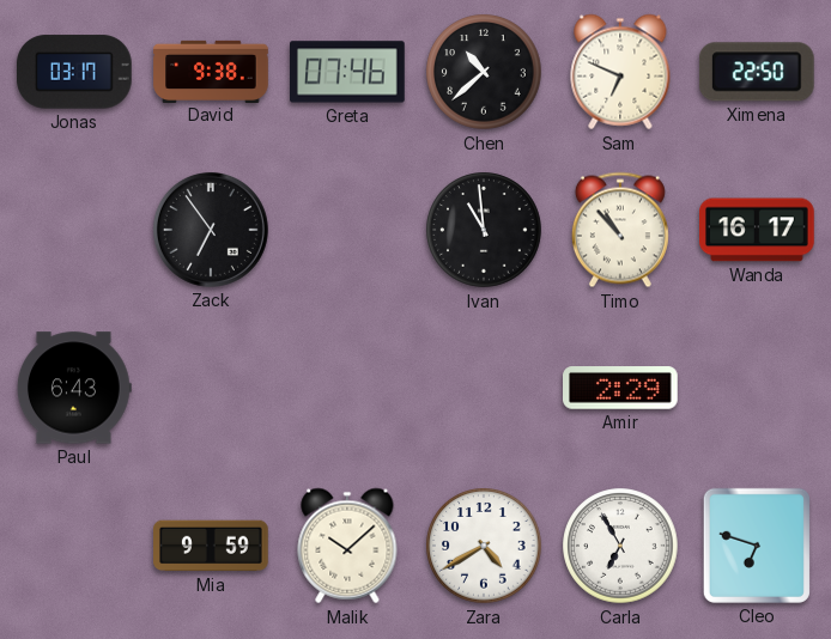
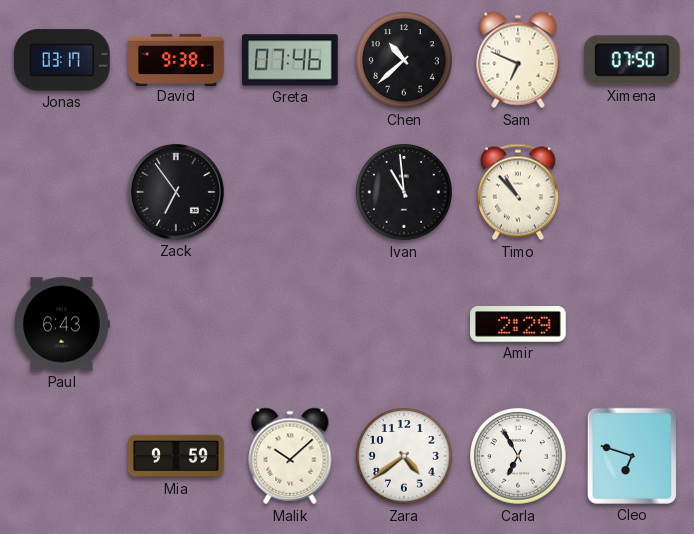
Ximena: 22:50 -> 07:50 (632, 60)
Wanda: 16:17 -> none (758, 230)
Zara: 4:40 -> 4:39 (404, 456)
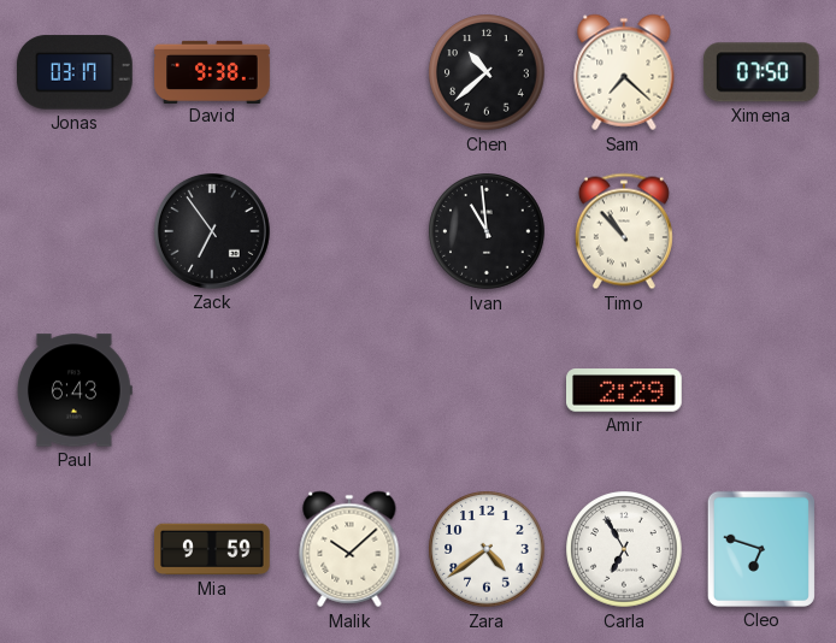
Greta: 07:46 -> none (291, 60)
Sam: 6:49 -> 7:22 (624, 72)
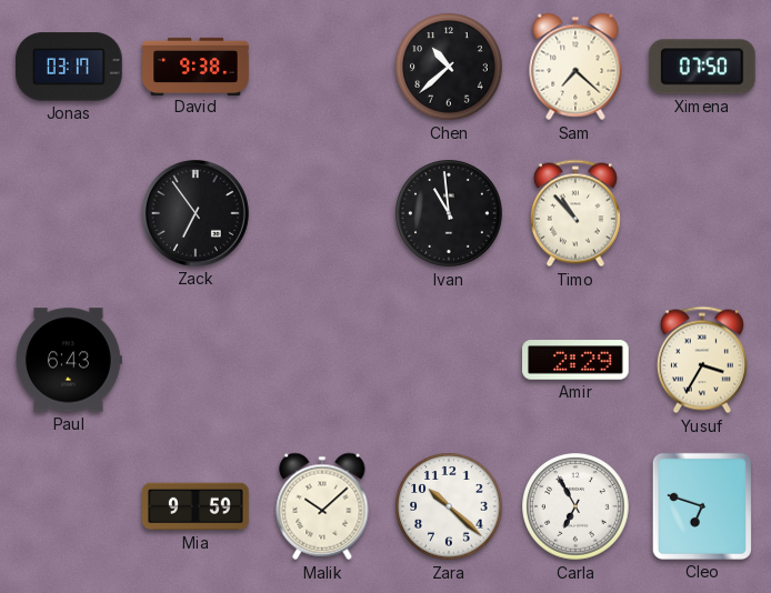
Yusuf: none -> 3:35 (702, 360)
Zara: 4:39 -> 10:22 (449, 506)
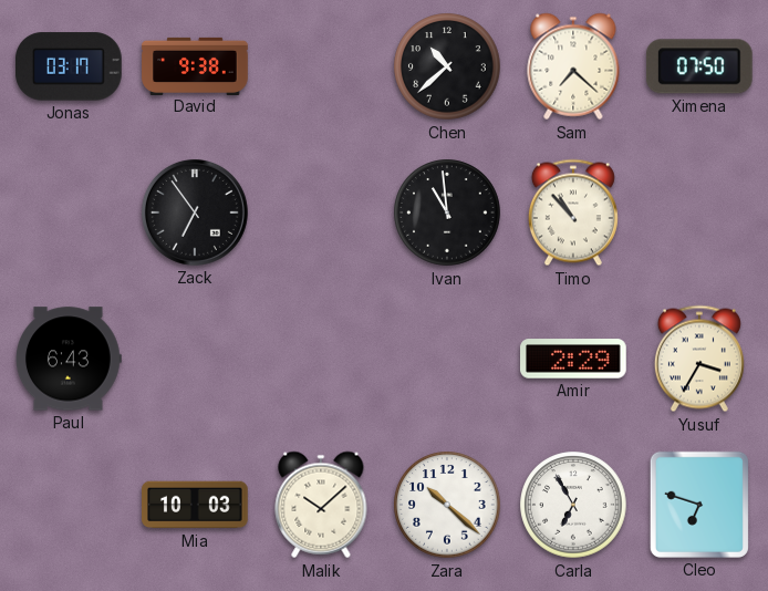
Mia: 9:59 -> 10:03 (196, 505)
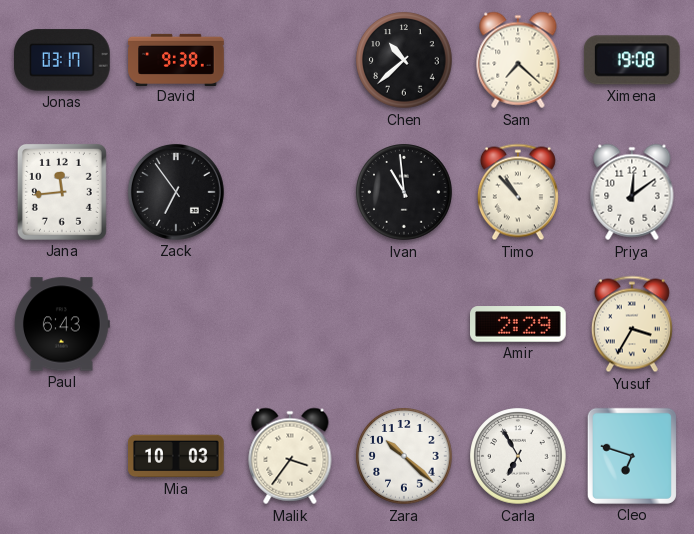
Ximena: 07:50 -> 19:08 (632, 60)
Jana: none -> 11:44 (62, 192)
Priya: none -> 12:09 (632, 192)
Malik: 10:08 -> 3:36 (290, 456)
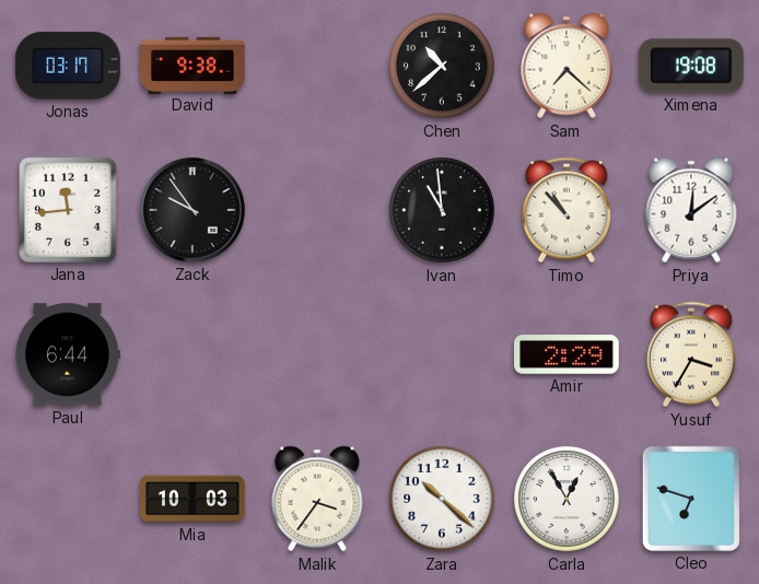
Zack: 6:54 -> 9:54 (192, 210)
Paul: 6:43 -> 6:44 (69, 354)
Carla: 6:55 -> 12:55 (567, 499)
